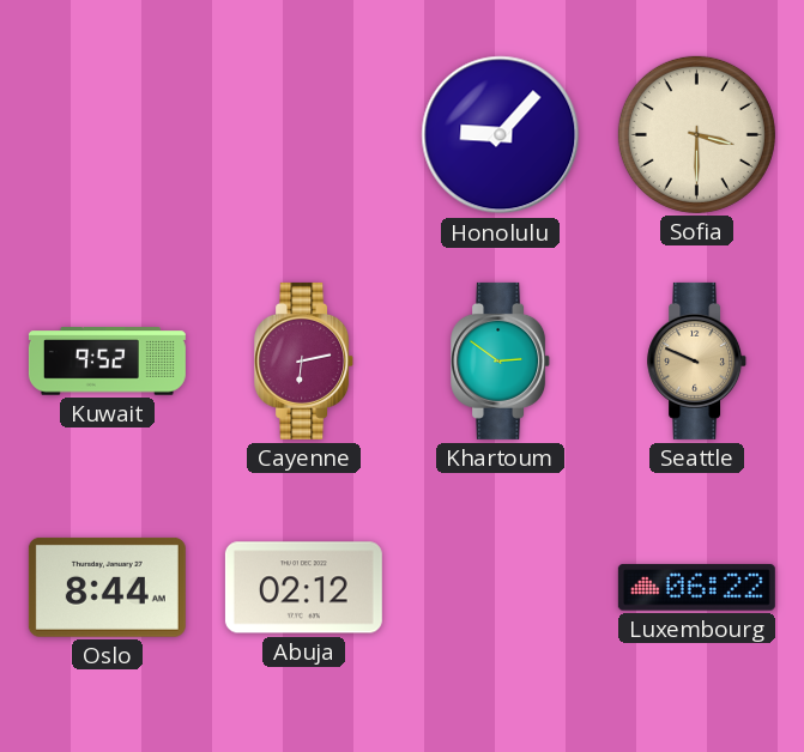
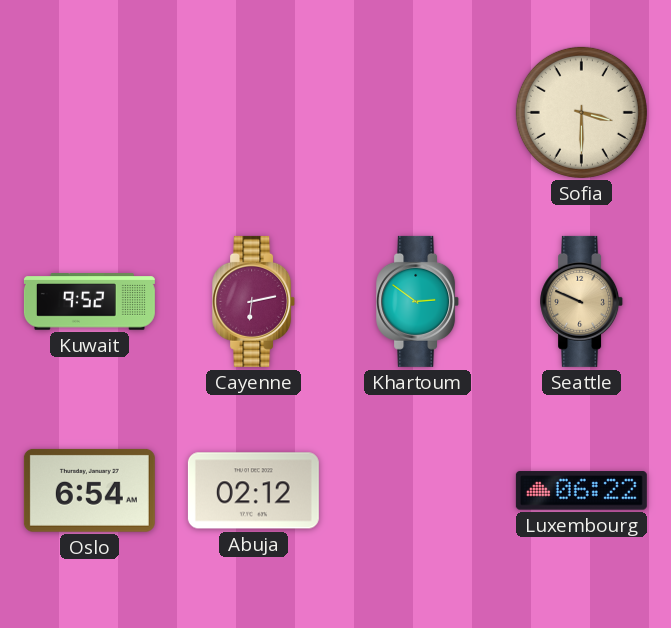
Honolulu: 9:07 -> none (501, 135)
Oslo: 8:44 -> 6:54 (89, 490)
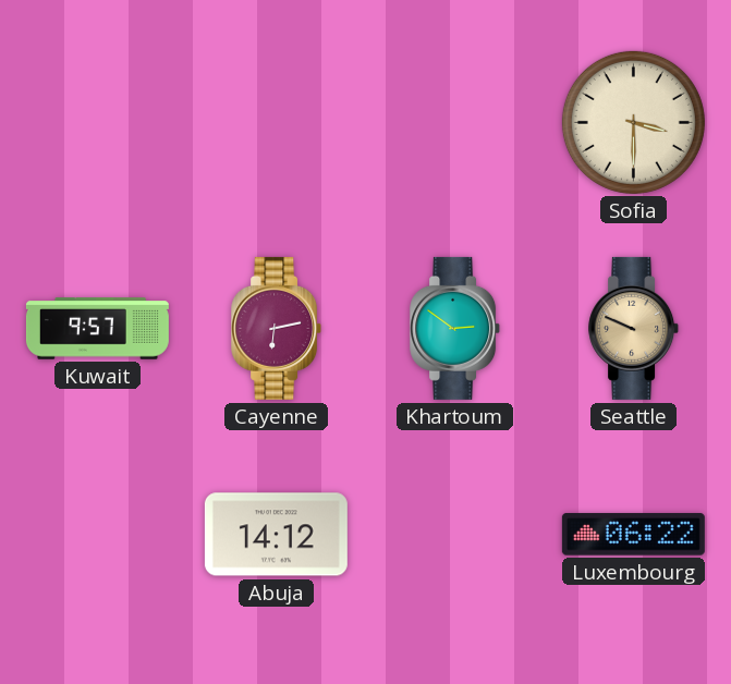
Kuwait: 9:52 -> 9:57 (97, 329)
Oslo: 6:54 -> none (89, 490)
Abuja: 02:12 -> 14:12 (276, 535)
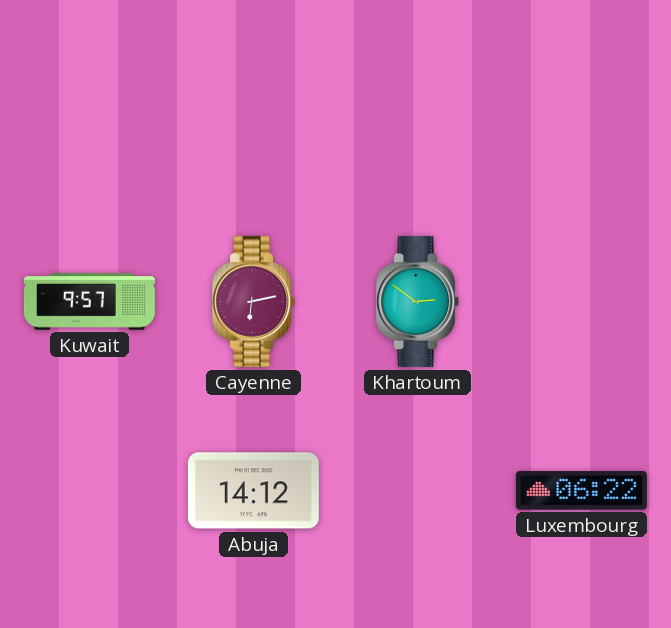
Sofia: 3:30 -> none (633, 122)
Seattle: 9:49 -> none (634, 328)
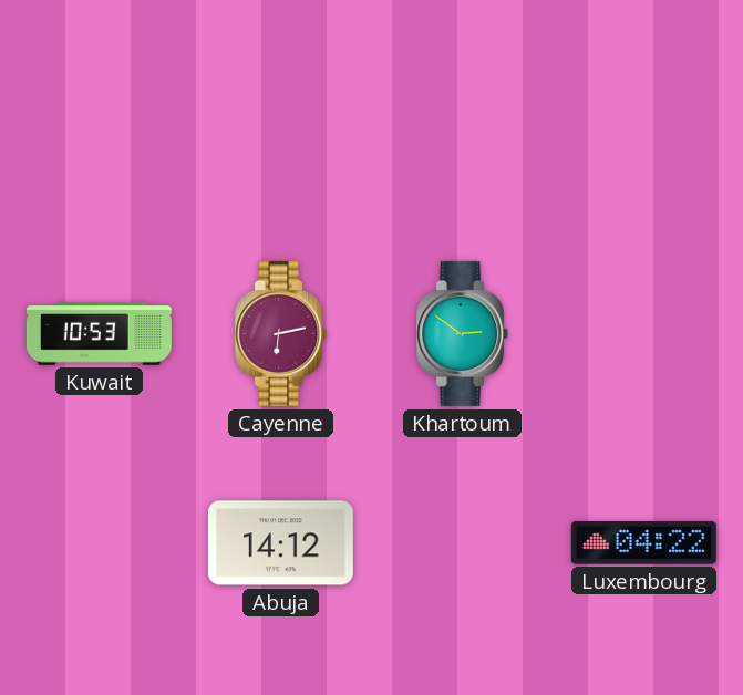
Kuwait: 9:57 -> 10:53 (99, 334)
Luxembourg: 06:22 -> 04:22 (643, 543)
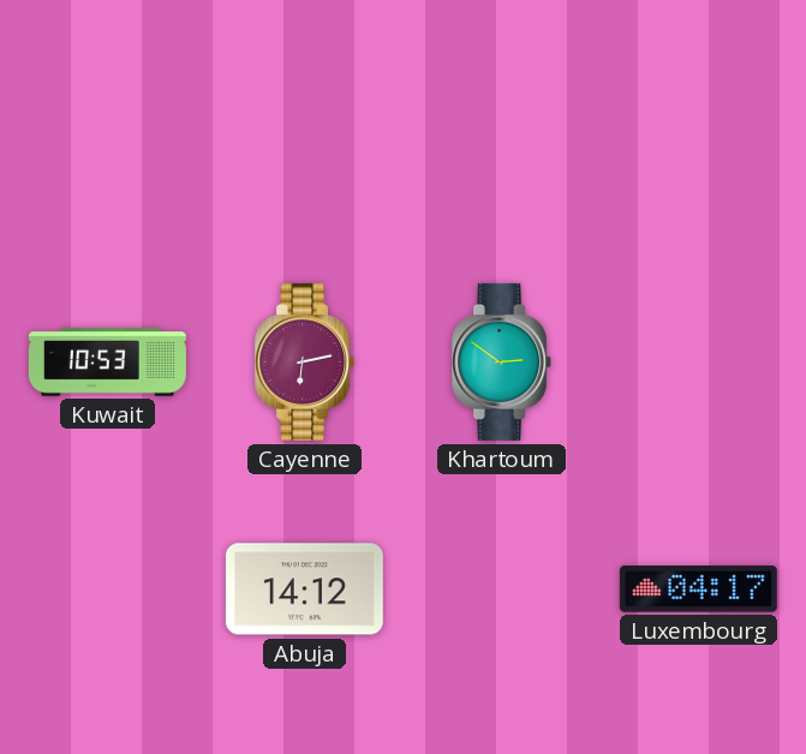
Luxembourg: 04:22 -> 04:17 (698, 590)
